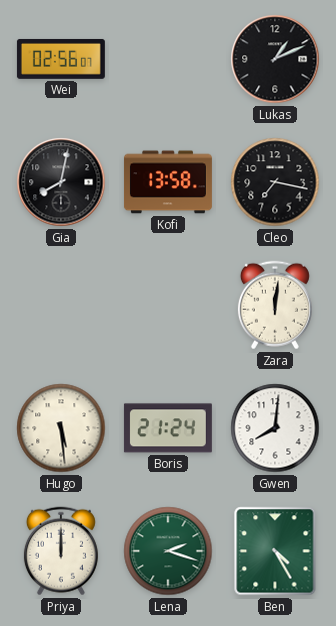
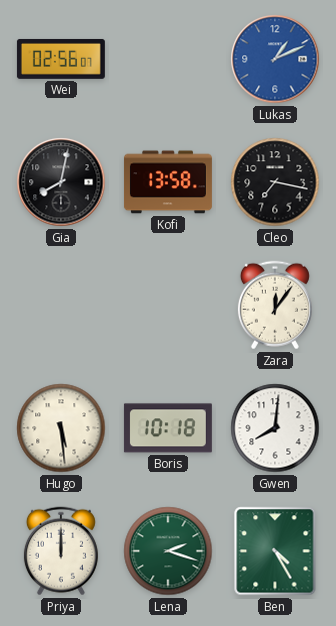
Lukas dial: black -> blue (275, 59)
Zara: 12:01 -> 12:06 (275, 305)
Boris: 21:24 -> 10:18 (168, 428)
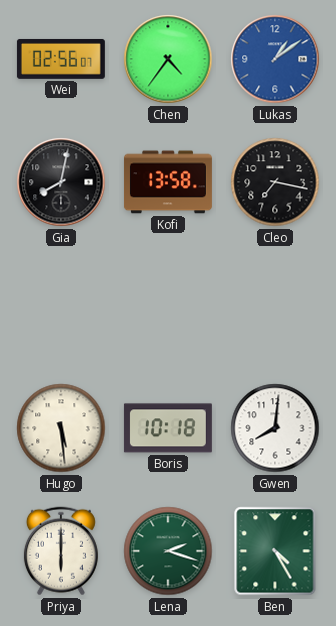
Chen: none -> 4:36 (168, 59)
Lukas: 1:11 -> 1:09 (275, 59)
Zara: 12:06 -> none (275, 305)
Priya: 12:00 -> 6:00 (61, 551)
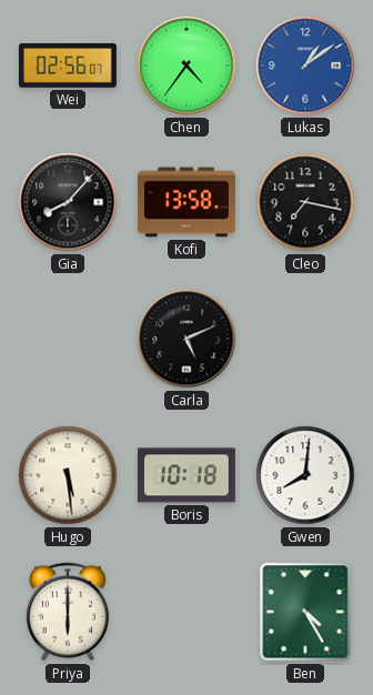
Gia: 8:02 -> 8:07 (68, 202)
Carla: none -> 5:11 (186, 339)
Lena: 2:18 -> none (168, 551)
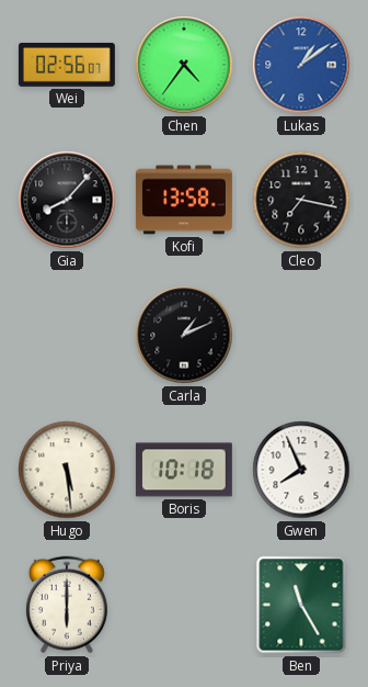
Carla: 5:11 -> 1:11 (184, 335)
Gwen: 8:01 -> 7:56 (301, 470)
Ben: 4:25 -> 11:25 (301, 605)
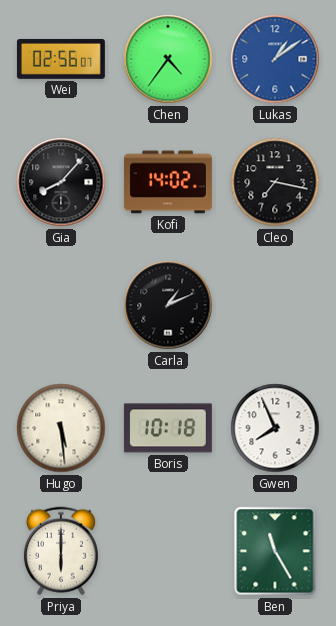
Kofi: 13:58 -> 14:02 (168, 182)
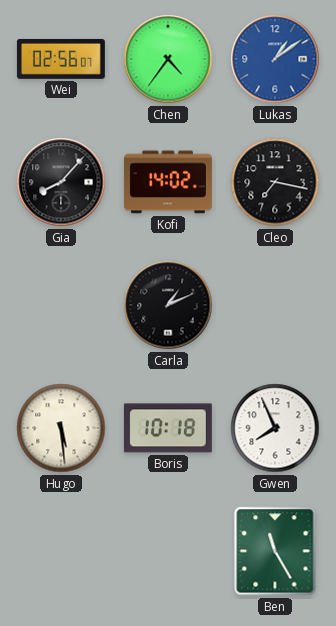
Priya: 6:00 -> none (61, 551)
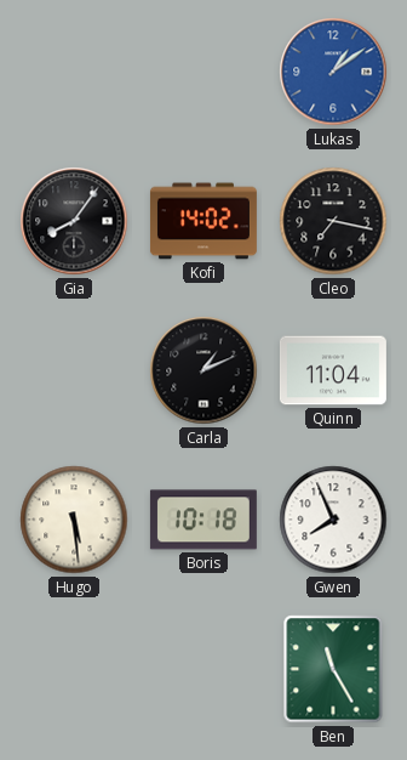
Wei: 02:56 -> none (61, 59)
Chen: 4:36 -> none (168, 59)
Gia: 8:07 -> 8:06 (74, 221)
Quinn: none -> 11:04 (333, 370)
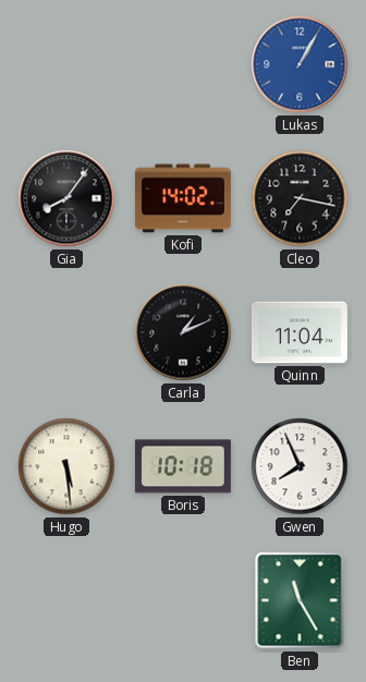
Lukas: 1:09 -> 1:05 (300, 64)
